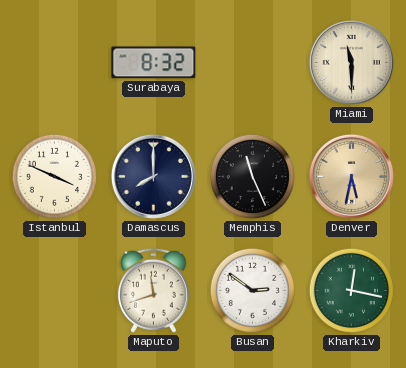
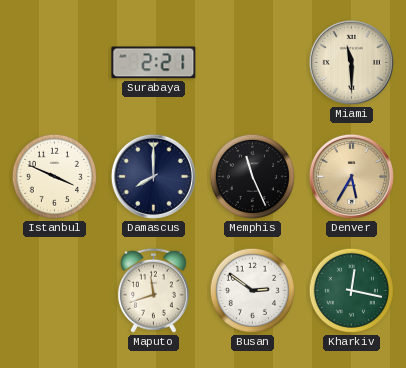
Surabaya: 8:32 -> 2:21 (154, 63)
Denver: 5:32 -> 5:35 (351, 176)
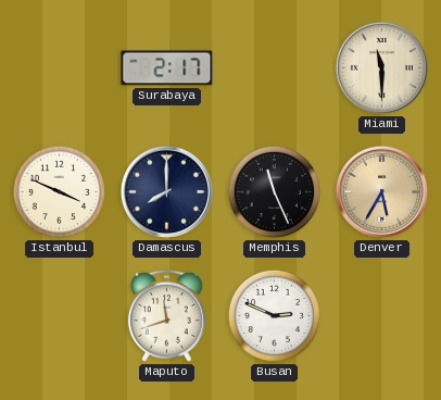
Surabaya: 2:21 -> 2:17 (167, 68)
Busan: 2:51 -> 2:49 (274, 315)
Kharkiv: 12:17 -> none (351, 290)
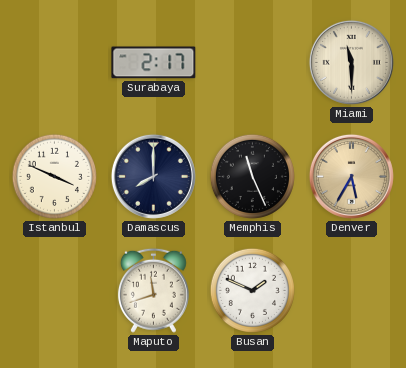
Busan: 2:49 -> 1:49 (252, 290)
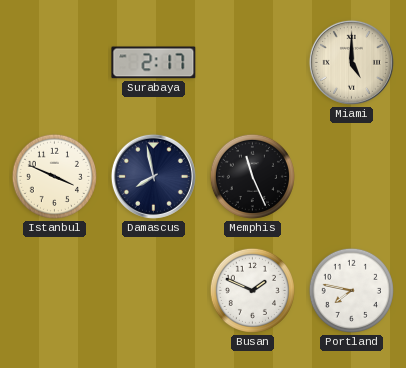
Miami: 11:30 -> 5:00 (351, 62)
Damascus: 8:00 -> 7:58 (153, 176)
Denver: 5:35 -> none (351, 176)
Maputo: 11:42 -> none (153, 290)
Portland: none -> 7:47 (351, 290)
